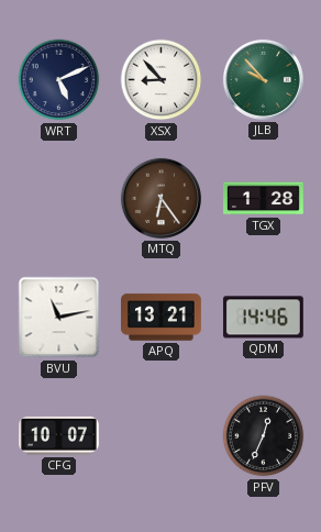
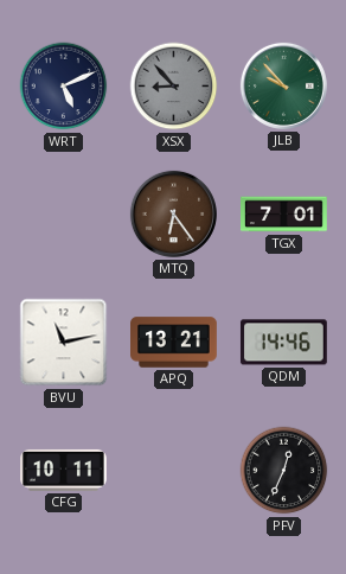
XSX dial: white -> grey (174, 87)
TGX: 1:28 -> 7:01 (284, 215)
CFG: 10:07 -> 10:11 (64, 470)
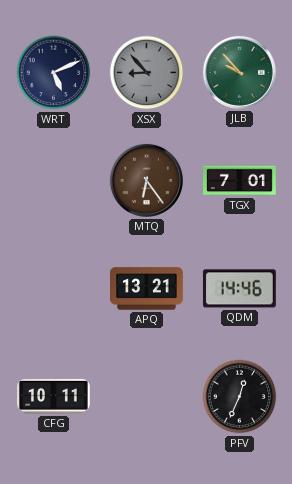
BVU: 11:13 -> none (64, 343)
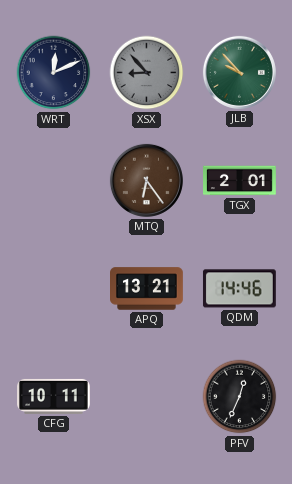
WRT: 5:11 -> 12:11 (54, 73)
TGX: 7:01 -> 2:01 (240, 181)
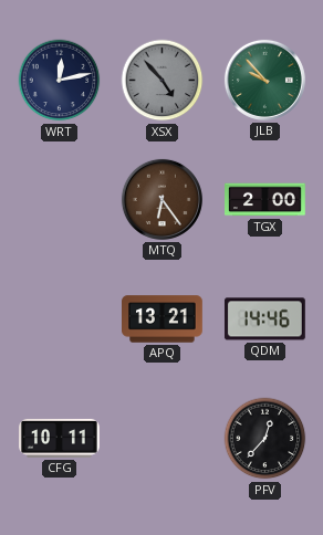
WRT: 12:11 -> 12:13 (60, 81)
XSX: 8:53 -> 4:53 (163, 81)
TGX: 2:01 -> 2:00 (265, 200)
PFV: 12:34 -> 12:37 (265, 439)
